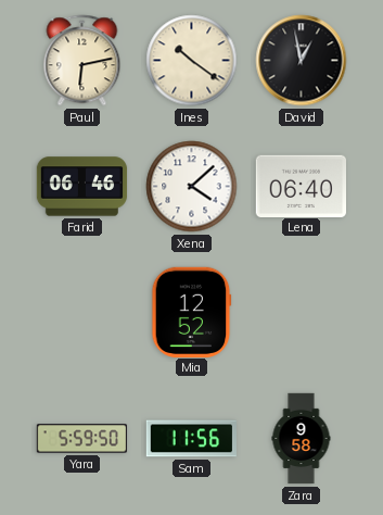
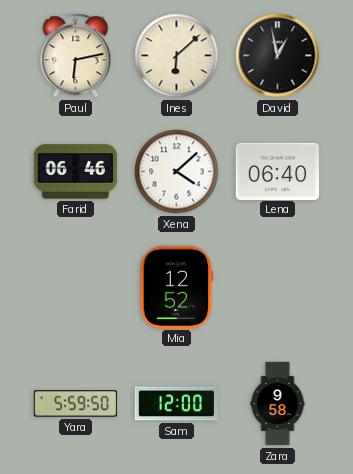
Ines: 10:21 -> 6:08 (177, 56)
Sam: 11:56 -> 12:00 (176, 404)
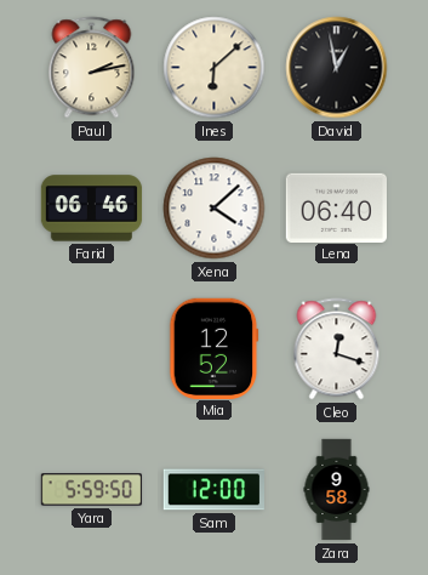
Paul: 6:13 -> 2:13 (92, 68)
Cleo: none -> 12:18 (337, 349)
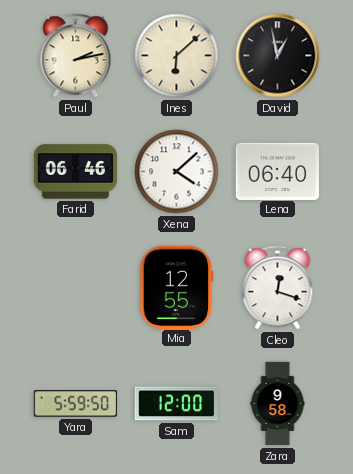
Mia: 12:52 -> 12:55 (177, 287)
